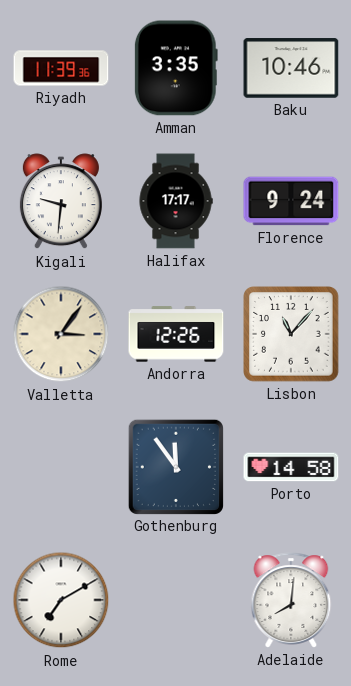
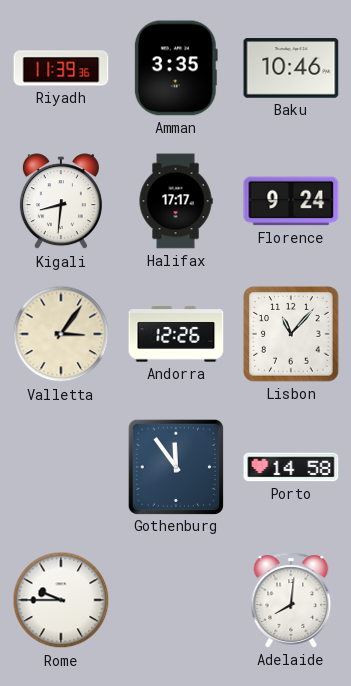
Kigali: 9:31 -> 8:31 (61, 202)
Rome: 7:10 -> 9:45 (61, 600)
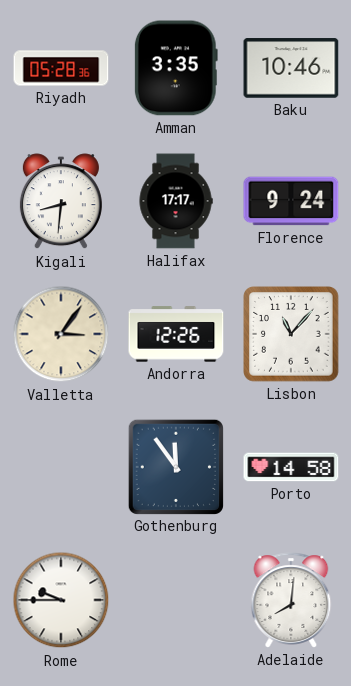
Riyadh: 11:39 -> 05:28 (61, 68)
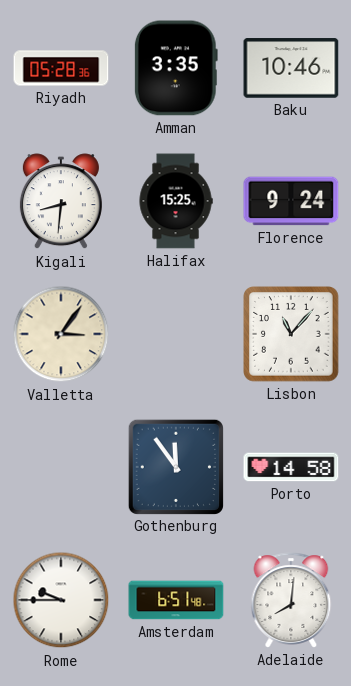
Halifax: 17:17 -> 15:25 (176, 201)
Andorra: 12:26 -> none (176, 334)
Amsterdam: none -> 6:51 (176, 600)
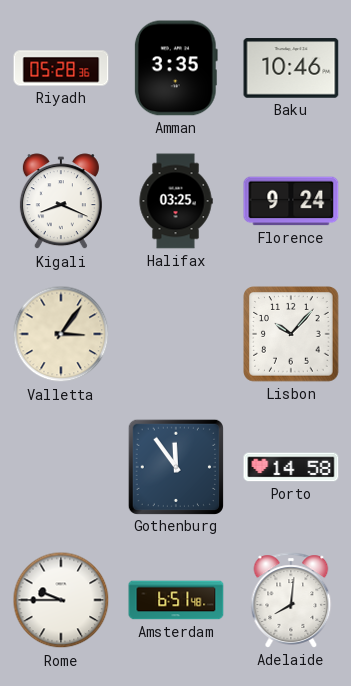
Kigali: 8:31 -> 8:19 (61, 202)
Halifax: 15:25 -> 03:25 (176, 201)
Lisbon: 11:07 -> 10:07 (291, 334)
